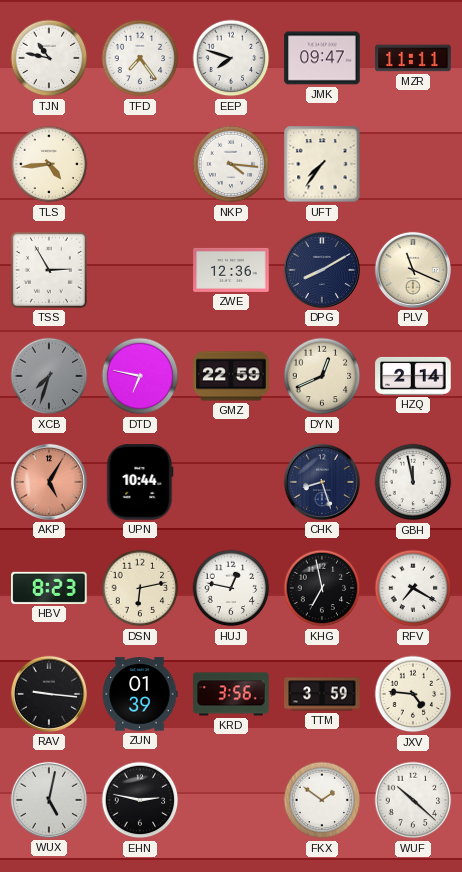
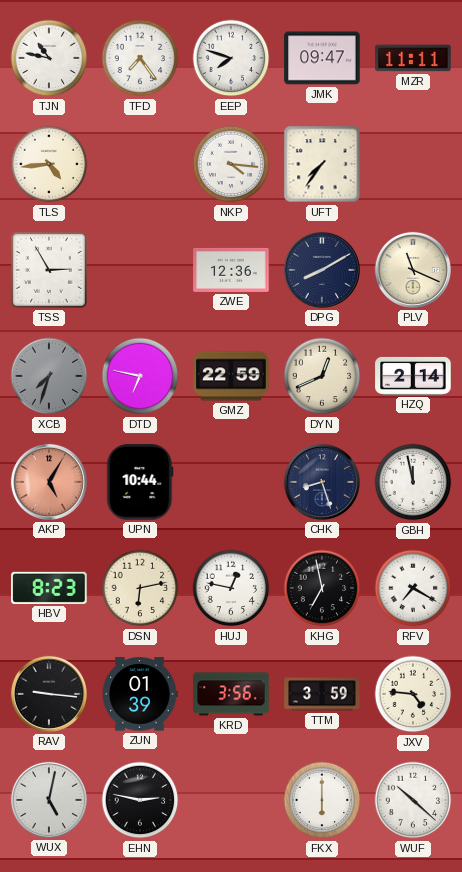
FKX: 1:51 -> 6:00 (322, 800)
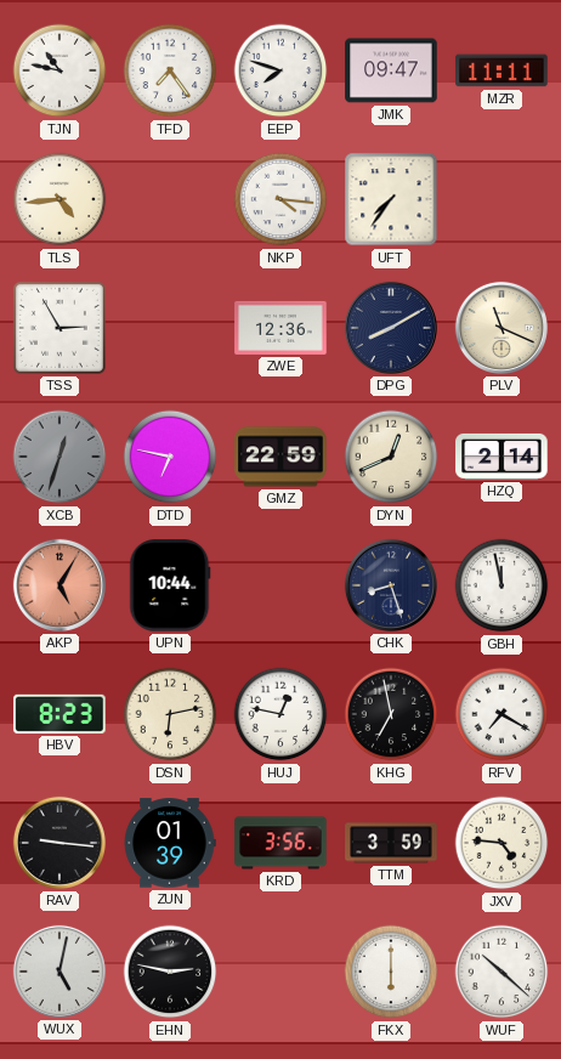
XCB: 7:33 -> 12:33 (59, 457)
